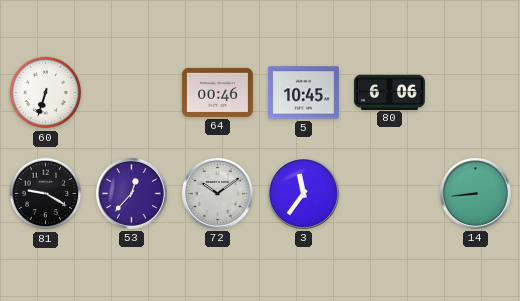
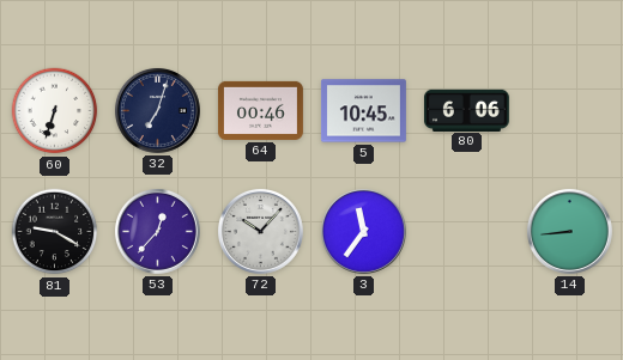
32: none -> 7:03 (157, 110)
72: 10:09 -> 10:07 (260, 231)
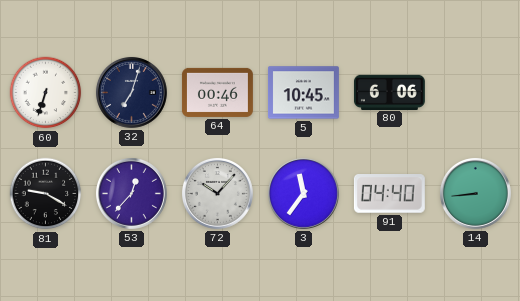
91: none -> 04:40 (389, 194)
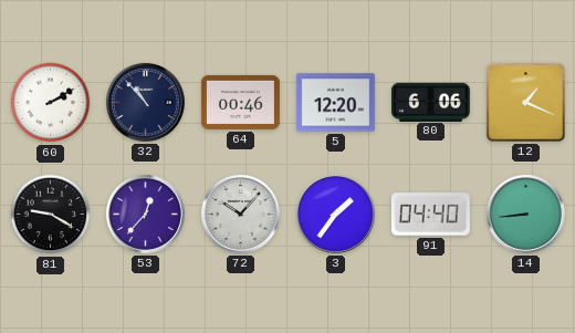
60: 6:33 -> 2:10 (51, 103)
32: 7:03 -> 10:53 (145, 102)
5: 10:45 -> 12:20 (335, 103)
12: none -> 1:19 (525, 102)
3: 11:36 -> 1:36 (335, 214)
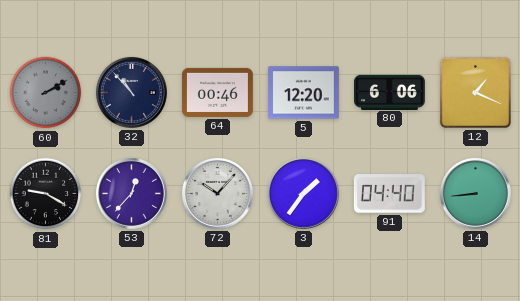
60 dial: white -> grey (46, 93)
